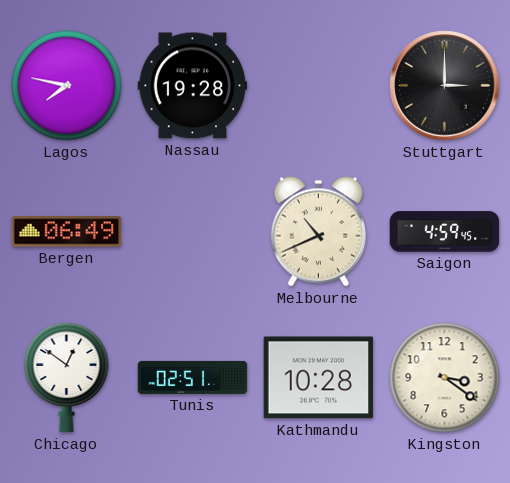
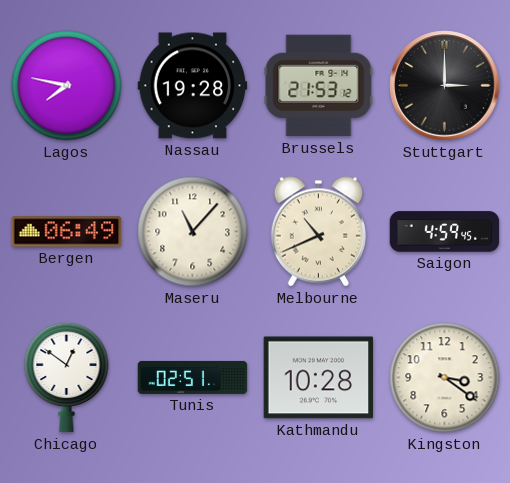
Brussels: none -> 21:53 (319, 86)
Maseru: none -> 11:07 (193, 232)
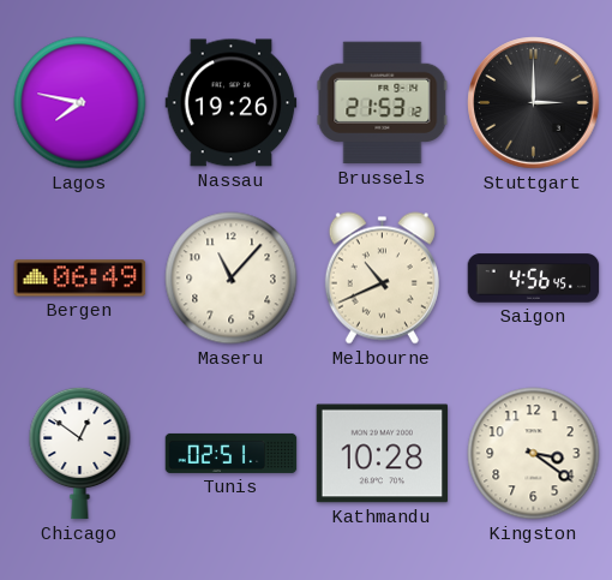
Nassau: 19:28 -> 19:26 (232, 103)
Saigon: 4:59 -> 4:56 (534, 279)
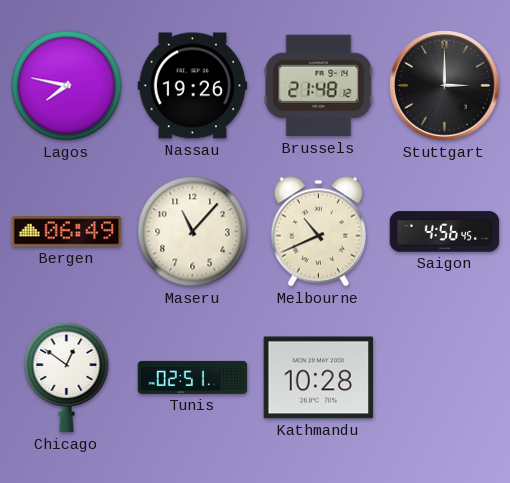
Brussels: 21:53 -> 21:48 (319, 86)
Kingston: 3:21 -> none (534, 454)
